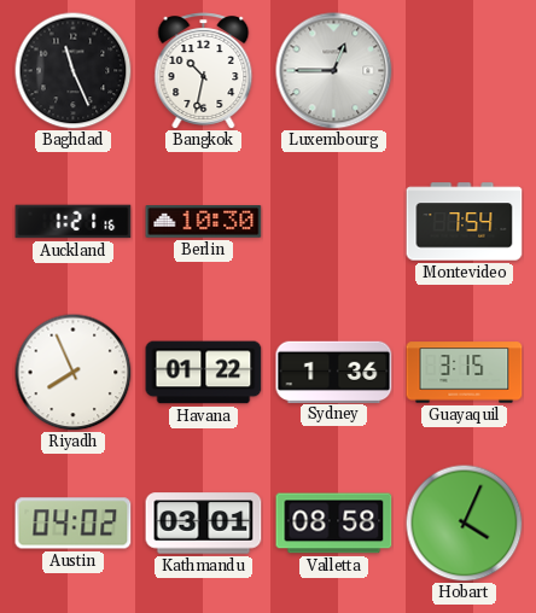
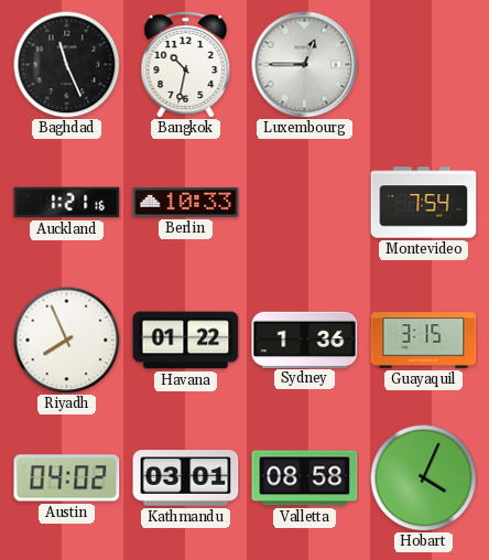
Berlin: 10:30 -> 10:33 (186, 203)
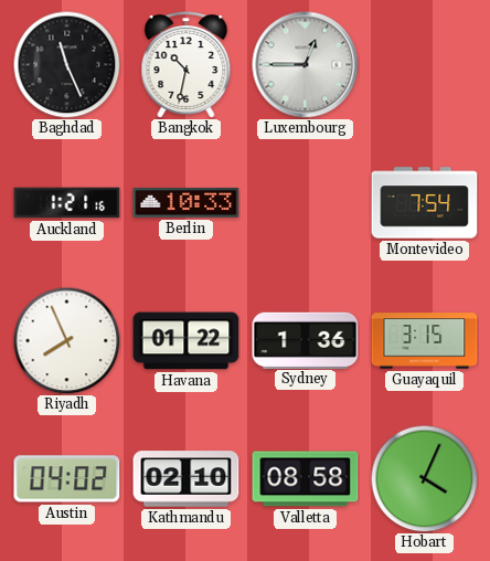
Kathmandu: 03:01 -> 02:10 (187, 479)
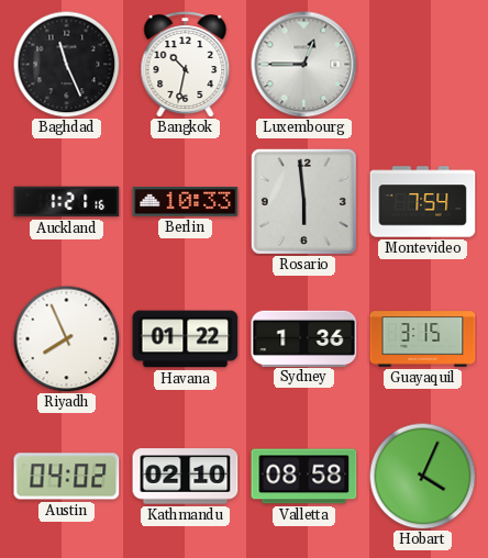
Rosario: none -> 5:59 (303, 201)
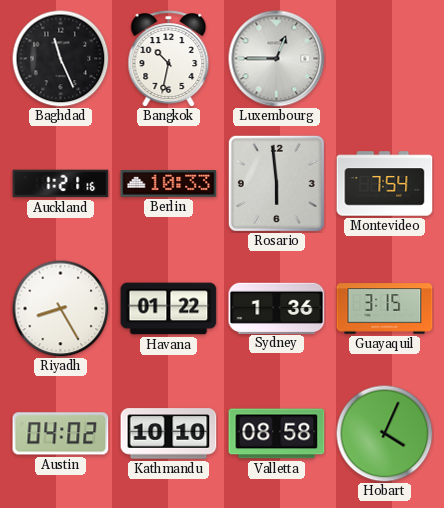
Riyadh: 7:56 -> 8:25 (60, 308)
Kathmandu: 02:10 -> 10:10 (169, 434)
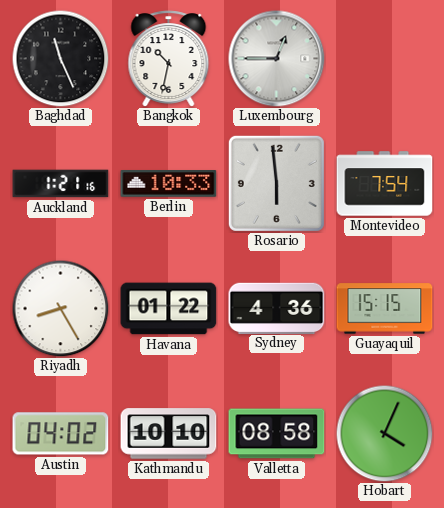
Sydney: 1:36 -> 4:36 (277, 308)
Guayaquil: 3:15 -> 15:15 (385, 309)
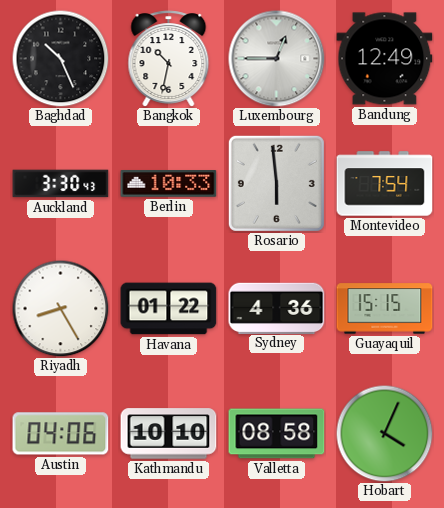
Baghdad: 11:26 -> 10:26 (60, 58)
Bandung: none -> 12:49 (385, 59)
Auckland: 1:21 -> 3:30 (61, 184)
Austin: 04:02 -> 04:06 (61, 434)
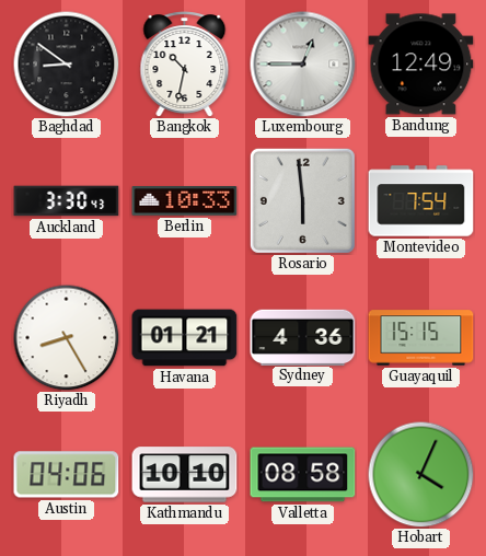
Baghdad: 10:26 -> 8:51 (66, 63)
Havana: 01:22 -> 01:21 (185, 338)
